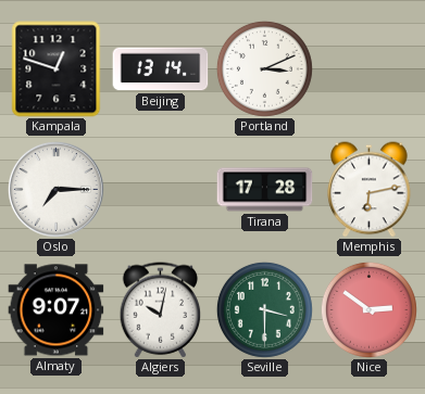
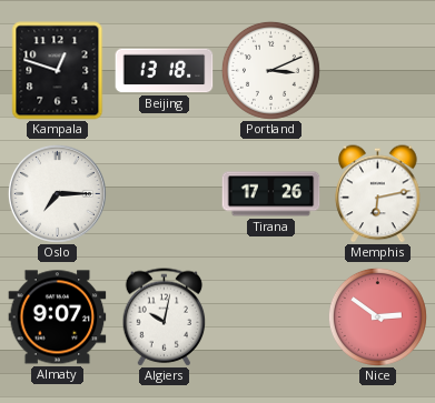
Beijing: 13:14 -> 13:18 (165, 71)
Tirana: 17:28 -> 17:26 (271, 194)
Seville: 3:30 -> none (264, 309)
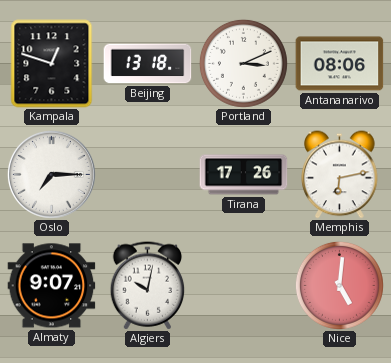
Antananarivo: none -> 08:06 (340, 64)
Nice: 2:51 -> 5:01 (339, 285)
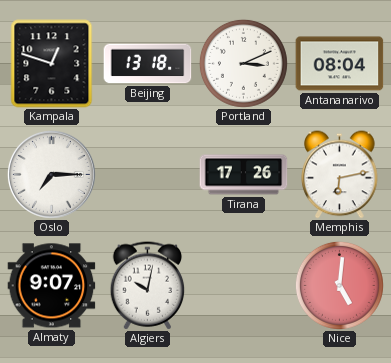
Antananarivo: 08:06 -> 08:04 (340, 64)
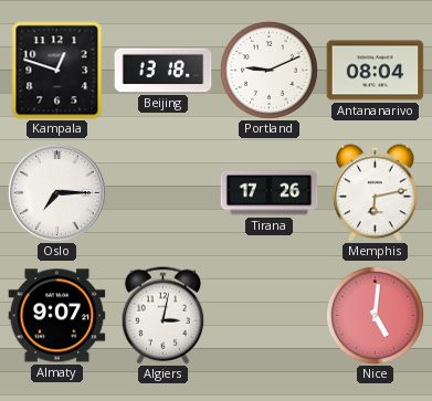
Portland: 3:11 -> 9:11 (268, 70)
Algiers: 10:02 -> 3:02 (164, 316)
